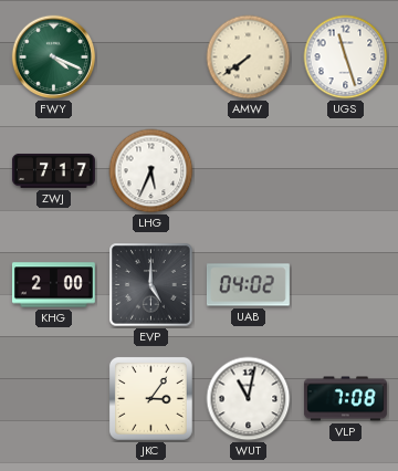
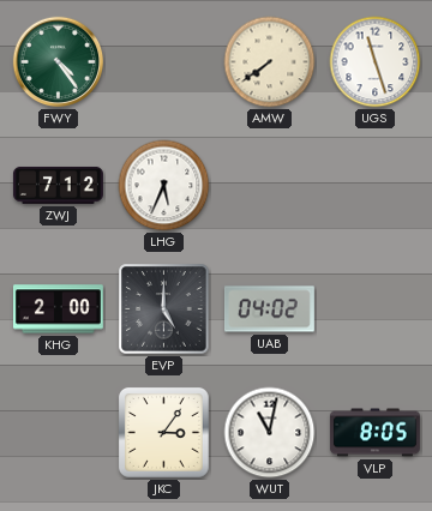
FWY: 4:19 -> 4:24 (59, 62)
ZWJ: 7:17 -> 7:12 (58, 185)
VLP: 7:08 -> 8:05 (374, 433)
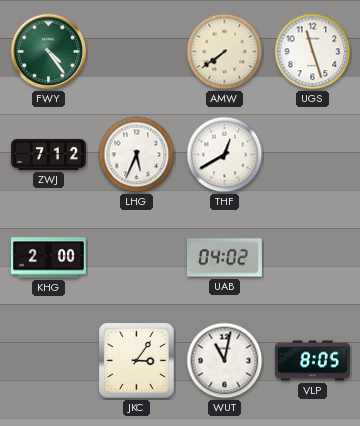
THF: none -> 12:40 (225, 155)
EVP: 5:00 -> none (164, 309)
